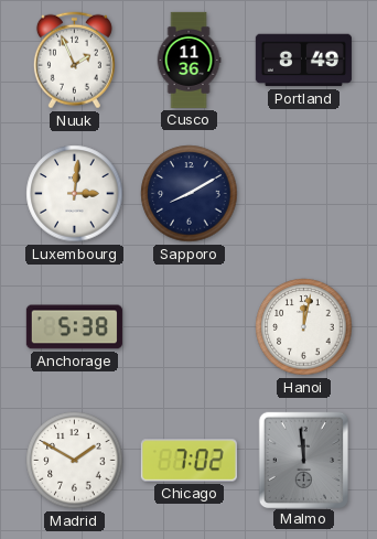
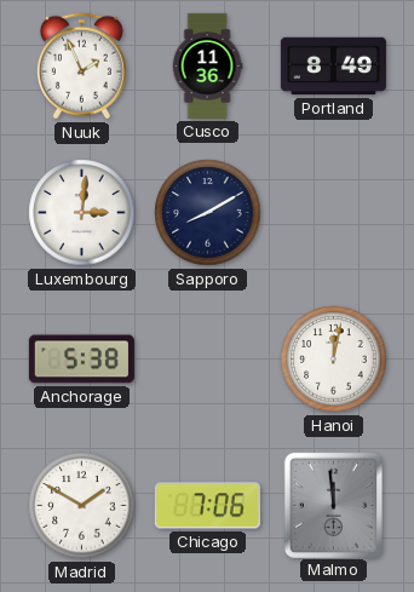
Chicago: 7:02 -> 7:06 (207, 506)
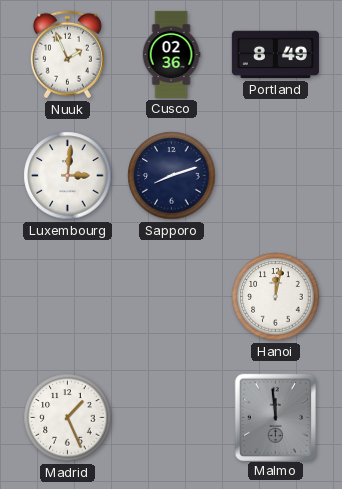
Cusco: 11:36 -> 02:36 (171, 54)
Sapporo: 8:10 -> 8:12 (172, 176)
Anchorage: 5:38 -> none (81, 360)
Madrid: 1:50 -> 1:26 (68, 418)
Chicago: 7:06 -> none (207, 506)
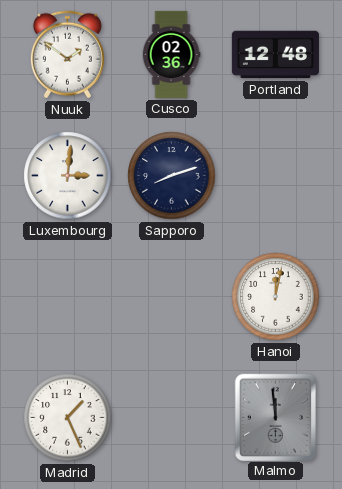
Nuuk: 1:56 -> 1:51 (67, 55)
Portland: 8:49 -> 12:48 (275, 55)
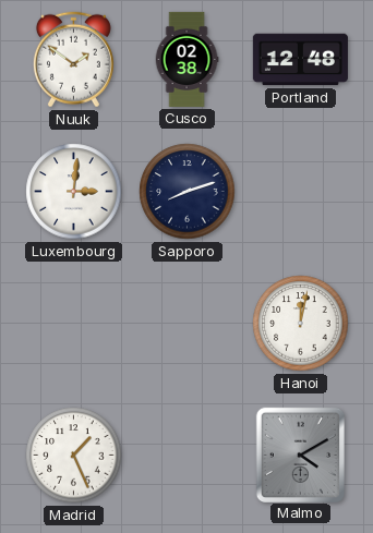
Cusco: 02:36 -> 02:38 (186, 59)
Malmo: 11:59 -> 4:10 (300, 455)
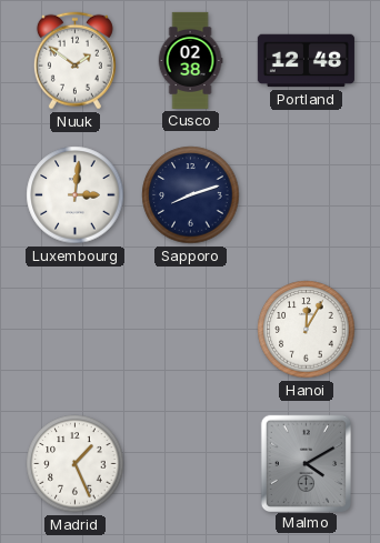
Hanoi: 12:02 -> 12:05 (307, 330)
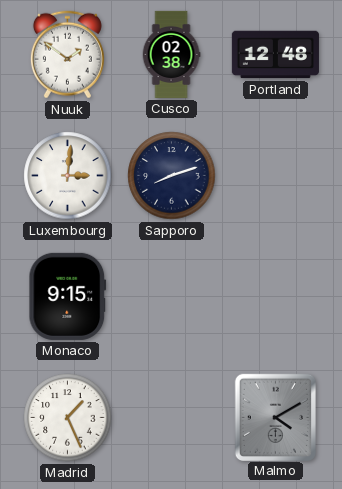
Monaco: none -> 9:15 (68, 296)
Hanoi: 12:05 -> none (307, 330)
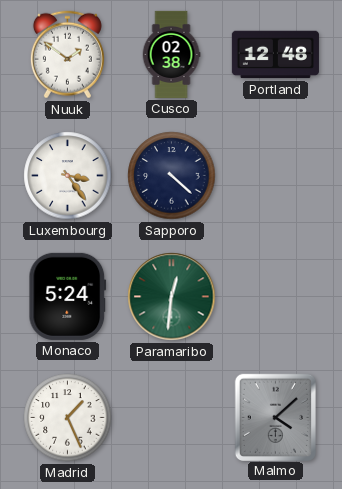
Luxembourg: 3:01 -> 3:24 (68, 176)
Sapporo: 8:12 -> 4:22 (172, 176)
Monaco: 9:15 -> 5:24 (68, 296)
Paramaribo: none -> 12:31 (172, 297)
Malmo: 4:10 -> 4:08 (275, 417)
